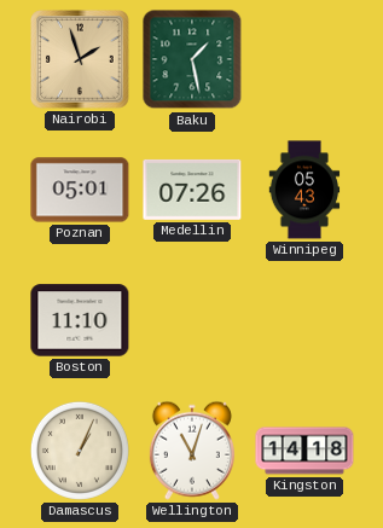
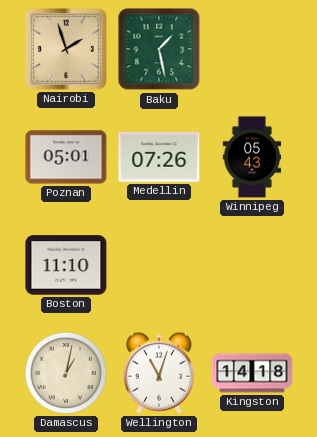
Damascus: 1:04 -> 1:02 (66, 373)
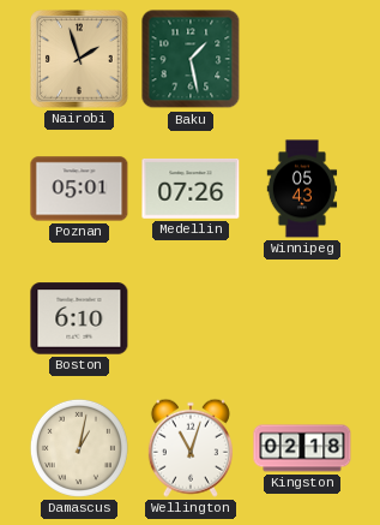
Boston: 11:10 -> 6:10 (79, 318)
Kingston: 14:18 -> 02:18 (302, 448)
